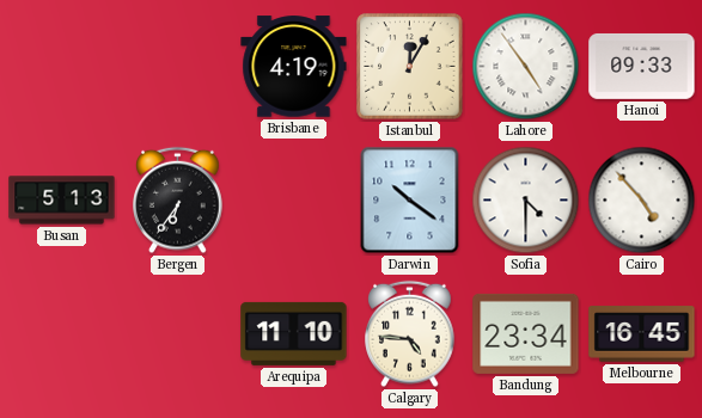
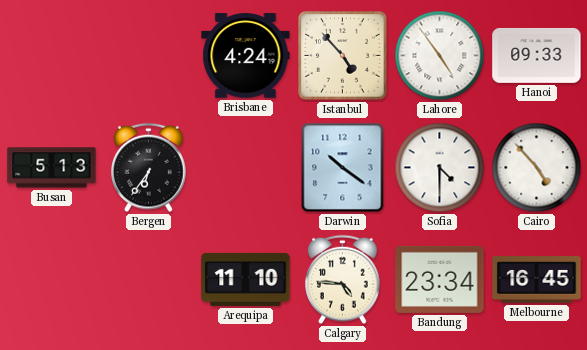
Brisbane: 4:19 -> 4:24 (246, 56)
Istanbul: 12:05 -> 4:53 (343, 56)
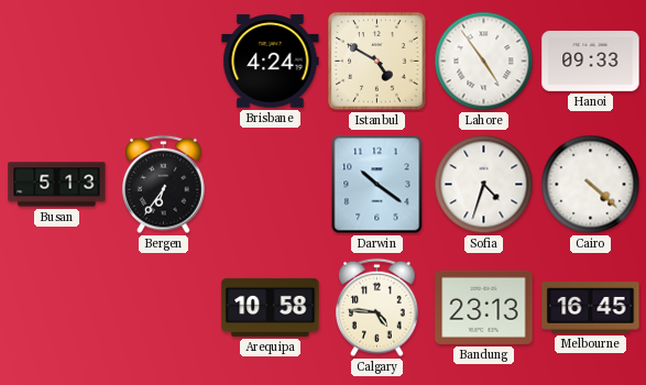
Istanbul: 4:53 -> 4:50 (377, 62)
Sofia: 4:30 -> 4:33 (484, 185)
Cairo: 4:53 -> 4:22 (591, 185)
Arequipa: 11:10 -> 10:58 (271, 307)
Bandung: 23:34 -> 23:13 (484, 307)
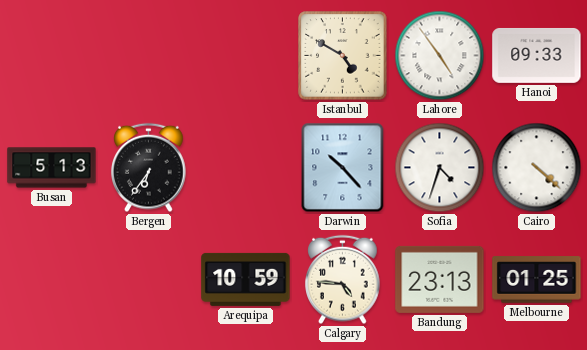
Brisbane: 4:24 -> none (271, 62)
Darwin: 10:21 -> 10:23 (343, 168)
Arequipa: 10:58 -> 10:59 (246, 279)
Melbourne: 16:45 -> 01:25 (537, 280)
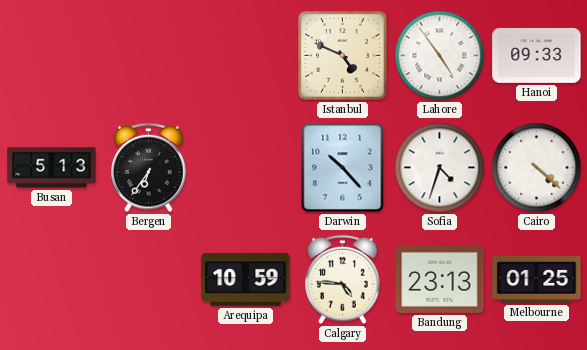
Istanbul: 4:50 -> 4:49 (343, 56)
